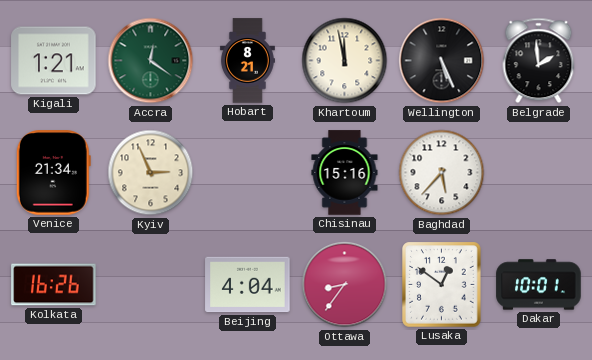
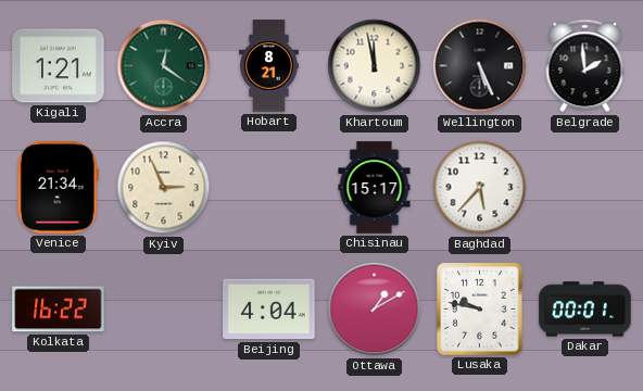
Chisinau: 15:16 -> 15:17 (375, 188)
Kolkata: 16:26 -> 16:22 (59, 310)
Ottawa: 8:36 -> 1:10 (375, 310)
Lusaka: 12:51 -> 9:47 (480, 310)
Dakar: 10:01 -> 00:01 (585, 310)
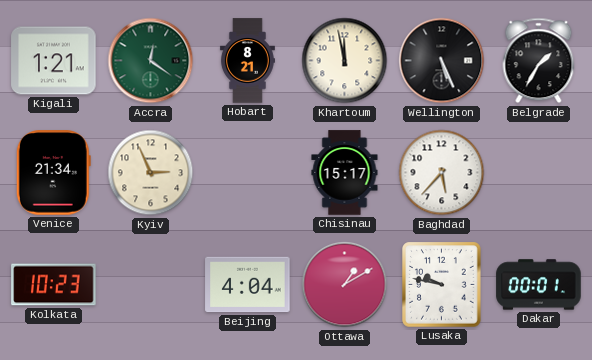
Belgrade: 1:59 -> 1:35 (539, 61)
Kolkata: 16:22 -> 10:23 (54, 285)
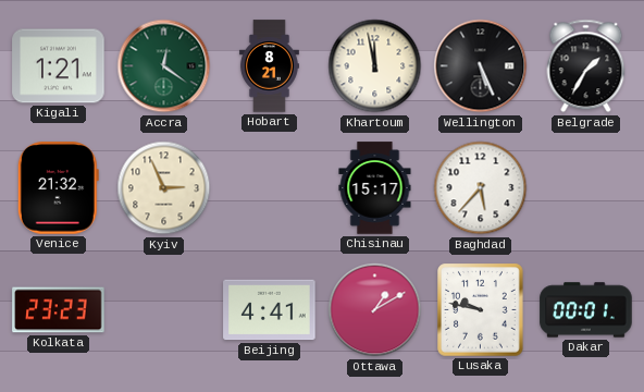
Venice: 21:34 -> 21:32 (58, 188)
Kolkata: 10:23 -> 23:23 (59, 310)
Beijing: 4:04 -> 4:41 (270, 310)
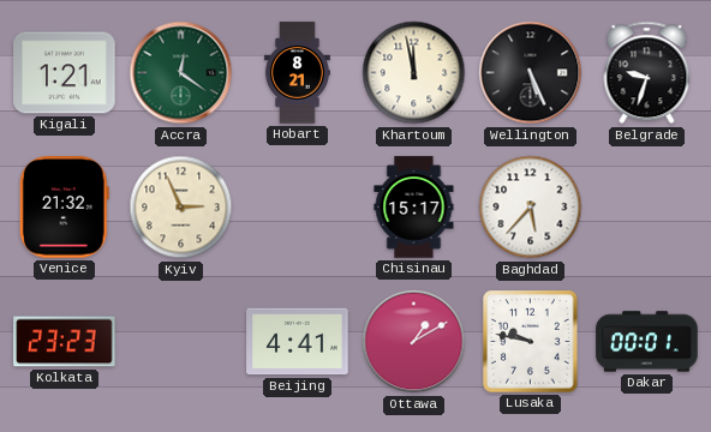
Belgrade: 1:35 -> 9:33 (647, 73)
